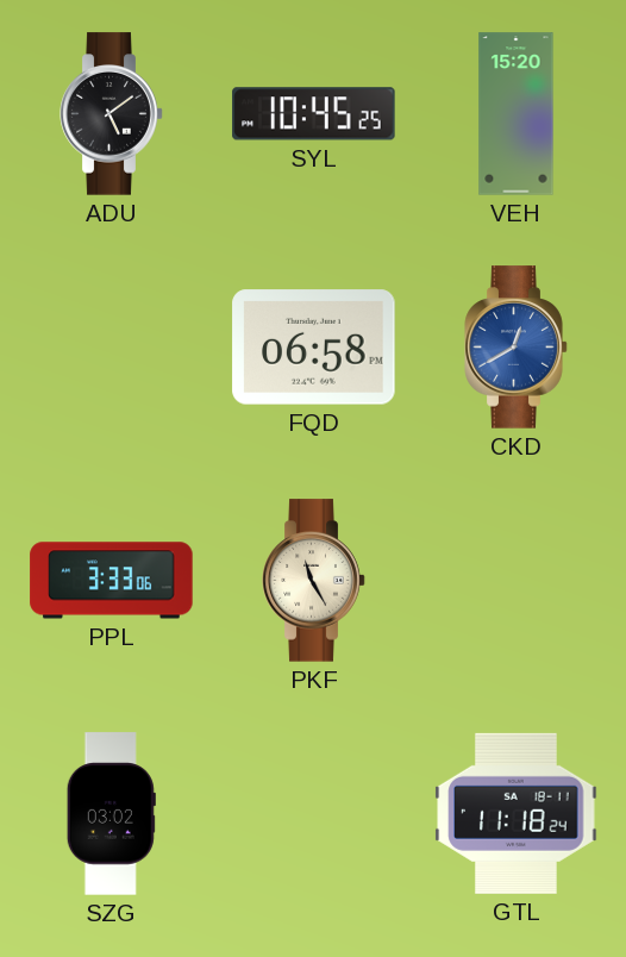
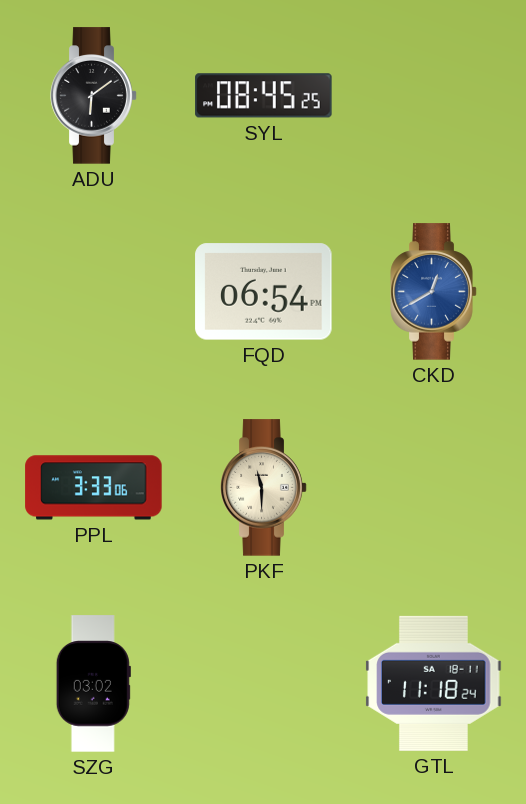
ADU: 5:09 -> 6:09 (94, 96)
SYL: 10:45 -> 08:45 (264, 96)
VEH: 15:20 -> none (517, 114)
FQD: 06:58 -> 06:54 (264, 292)
PKF: 11:25 -> 11:30 (264, 488)
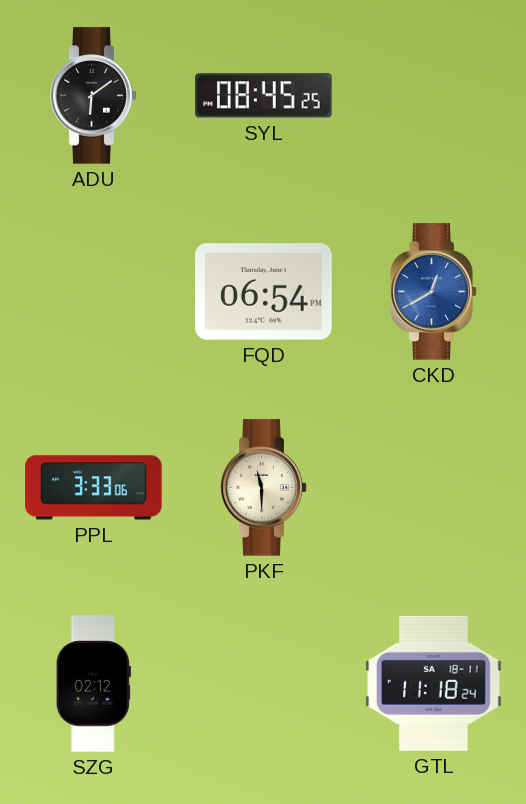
SZG: 03:02 -> 02:12 (93, 684)
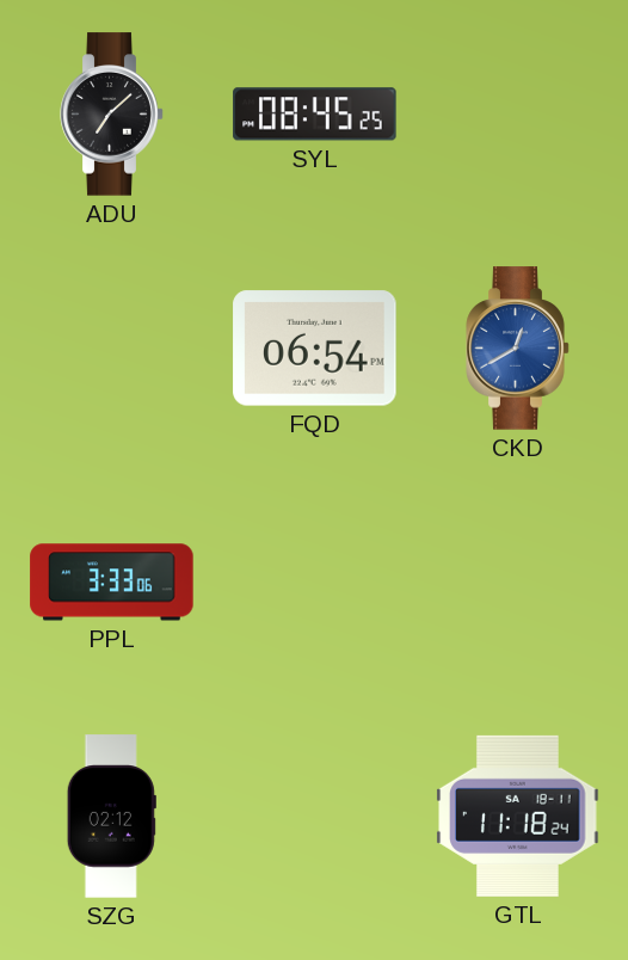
ADU: 6:09 -> 7:08 (112, 115)
PKF: 11:30 -> none (264, 488)
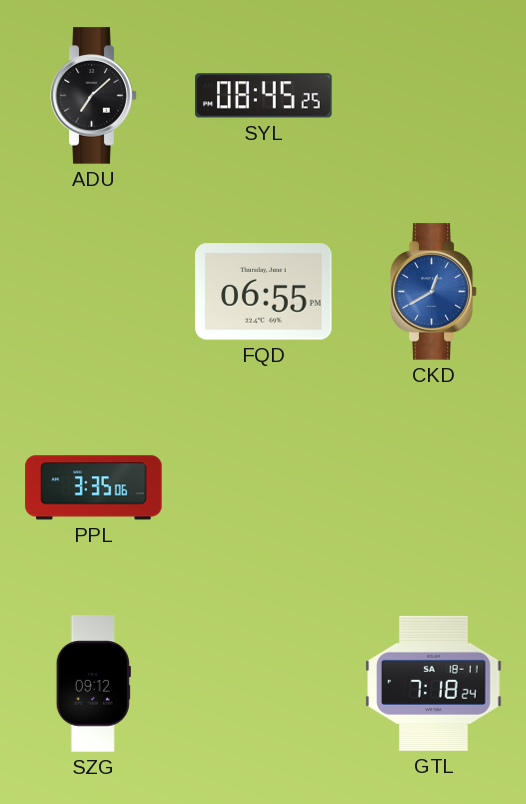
FQD: 06:54 -> 06:55 (264, 292)
PPL: 3:33 -> 3:35 (94, 488)
SZG: 02:12 -> 09:12 (93, 684)
GTL: 11:18 -> 7:18 (434, 683)
